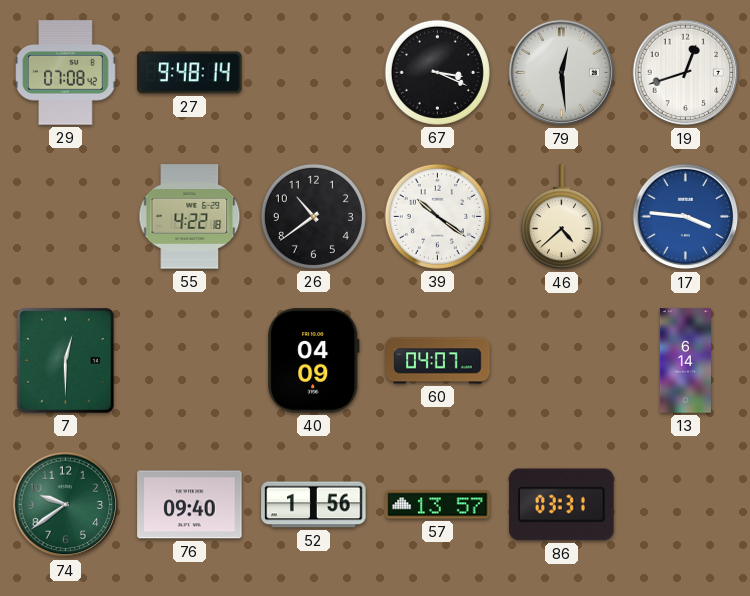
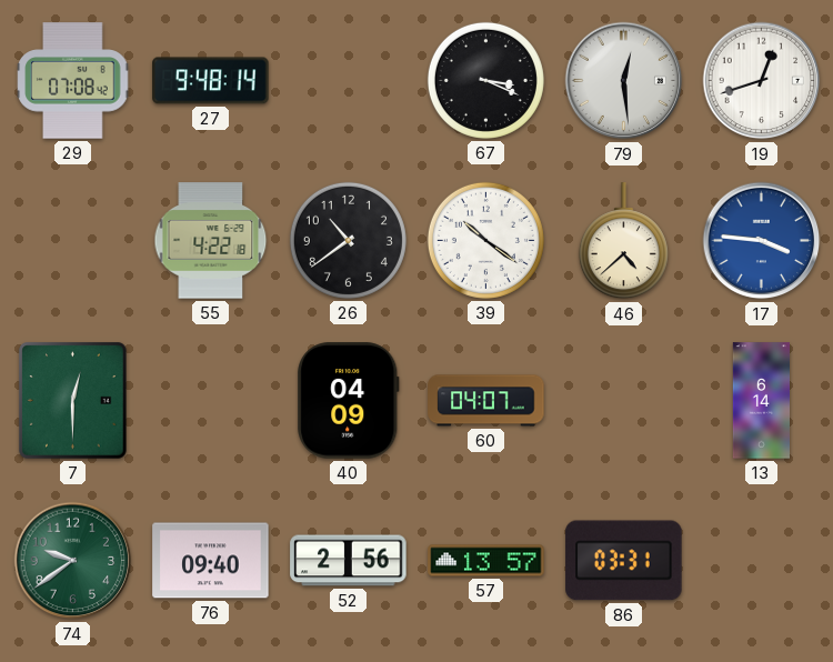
52: 1:56 -> 2:56 (349, 561)
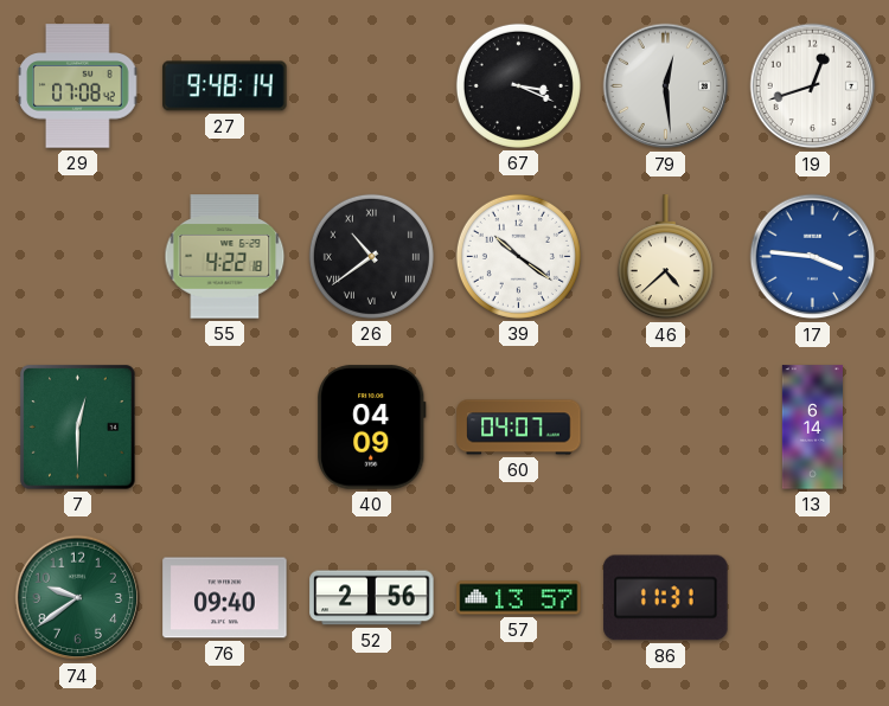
26 numerals: Arabic -> Roman (371, 256)
86: 03:31 -> 11:31 (666, 598)
